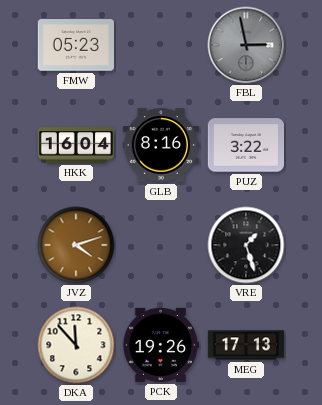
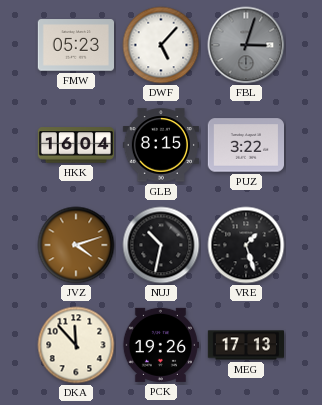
DWF: none -> 5:07 (161, 45)
FBL: 2:58 -> 3:03 (246, 45)
GLB: 8:16 -> 8:15 (160, 145)
NUJ: none -> 10:32 (161, 245)
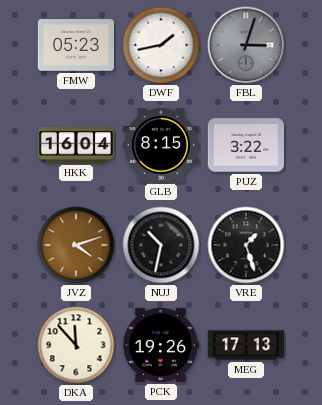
DWF: 5:07 -> 1:43 (161, 45)
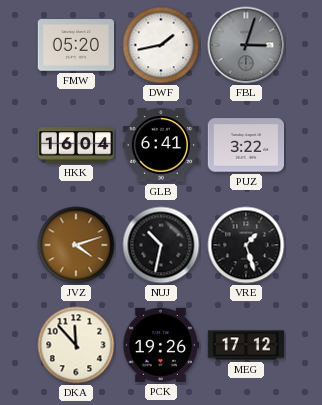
FMW: 05:23 -> 05:20 (75, 45)
GLB: 8:15 -> 6:41 (160, 145)
MEG: 17:13 -> 17:12 (245, 345)
